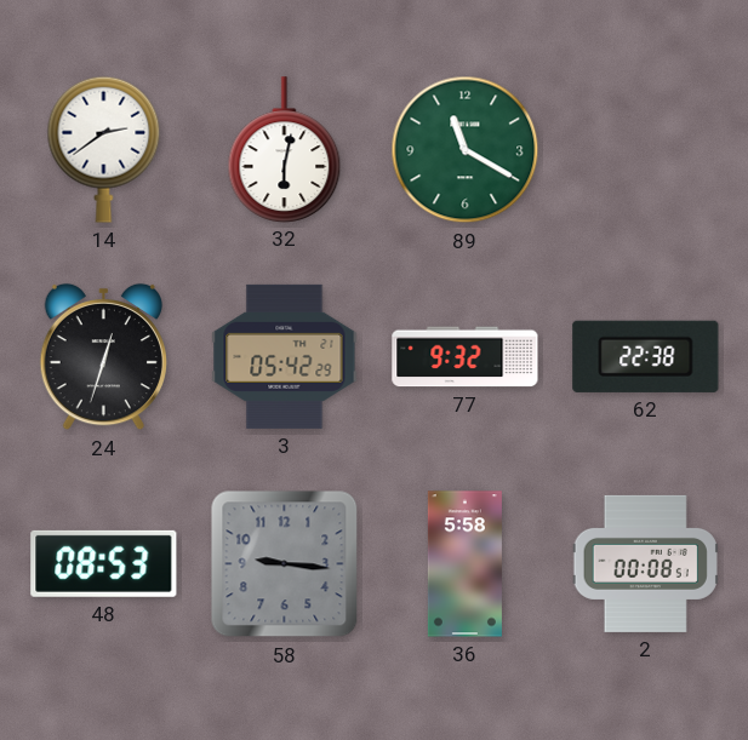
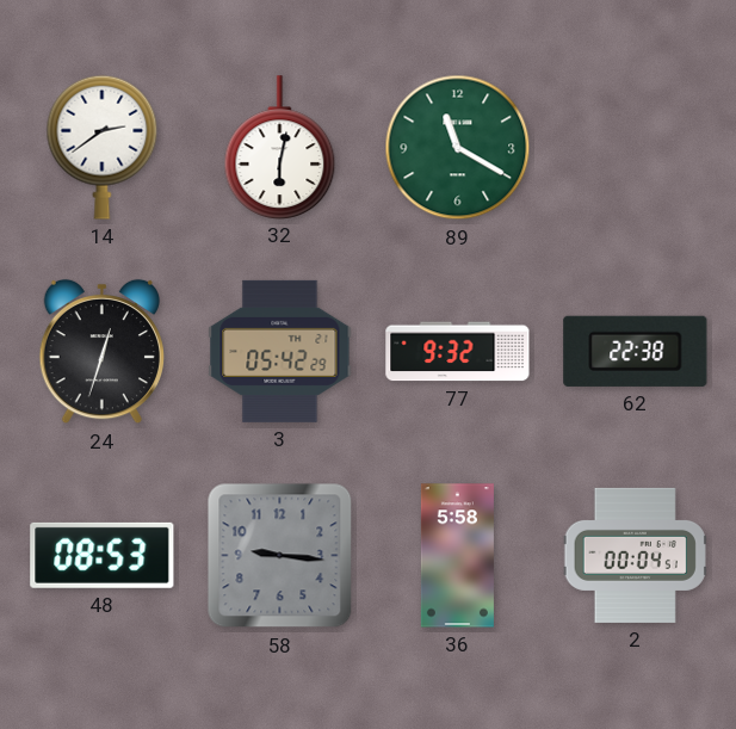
2: 00:08 -> 00:04 (635, 555)
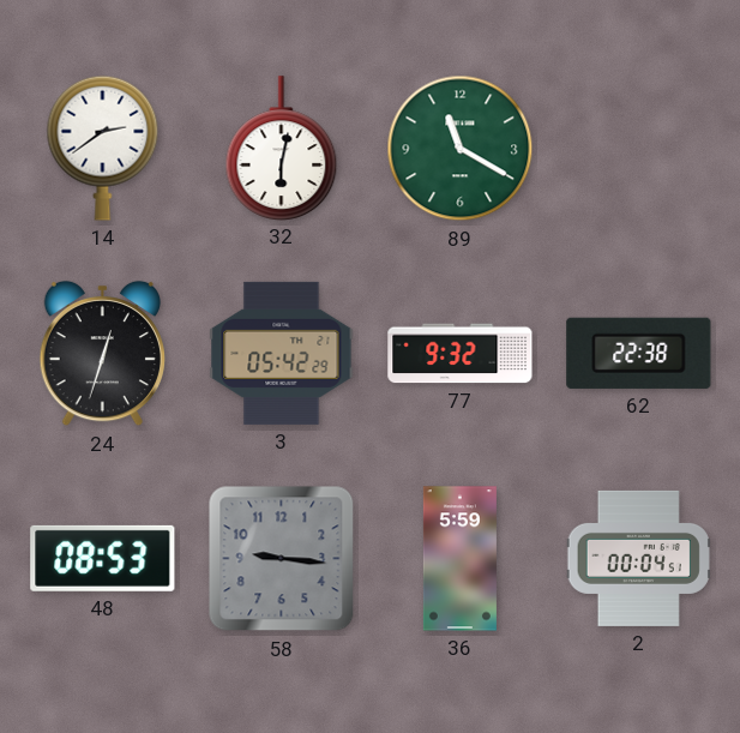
36: 5:58 -> 5:59 (459, 559)
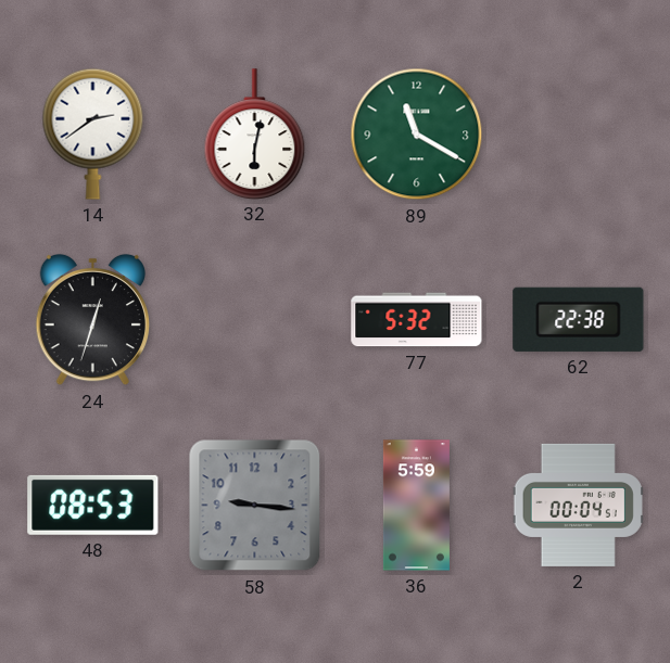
3: 05:42 -> none (282, 353)
77: 9:32 -> 5:32 (417, 320)
